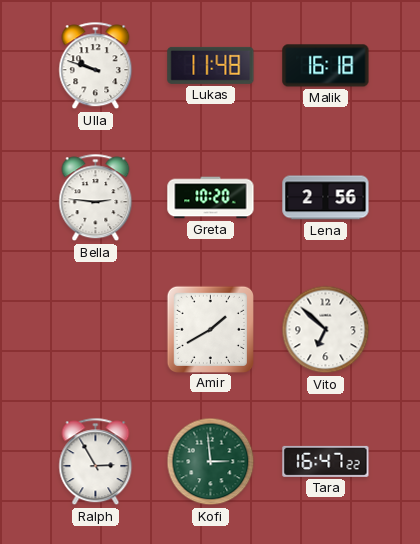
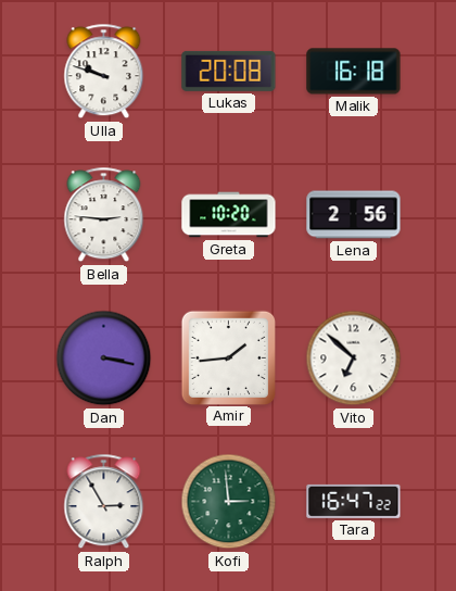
Lukas: 11:48 -> 20:08 (229, 71)
Dan: none -> 3:17 (104, 359)
Amir: 1:40 -> 1:44 (228, 357)
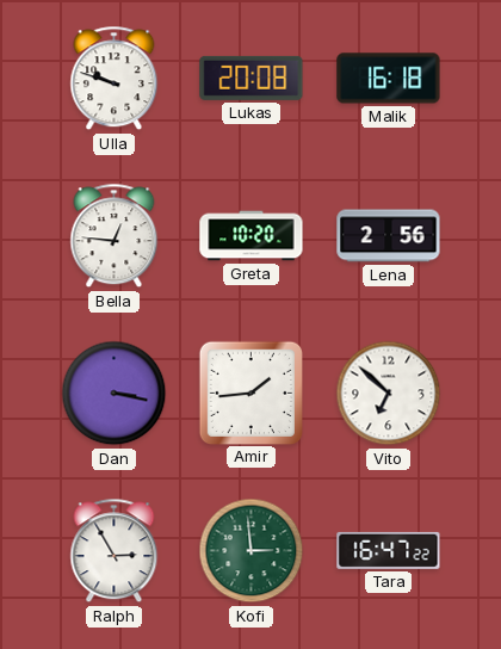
Bella: 2:46 -> 12:46 (115, 236)
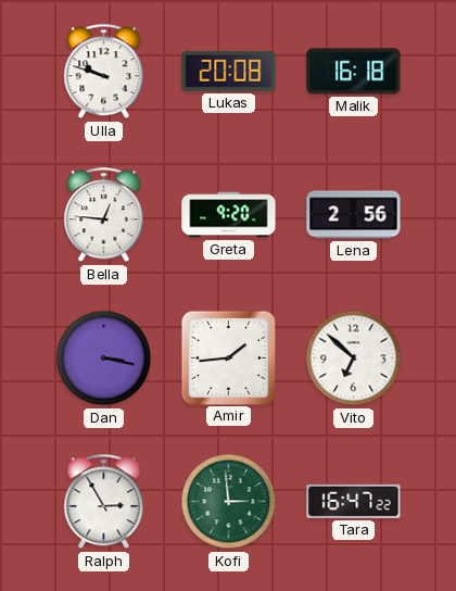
Greta: 10:20 -> 9:20 (229, 215)
